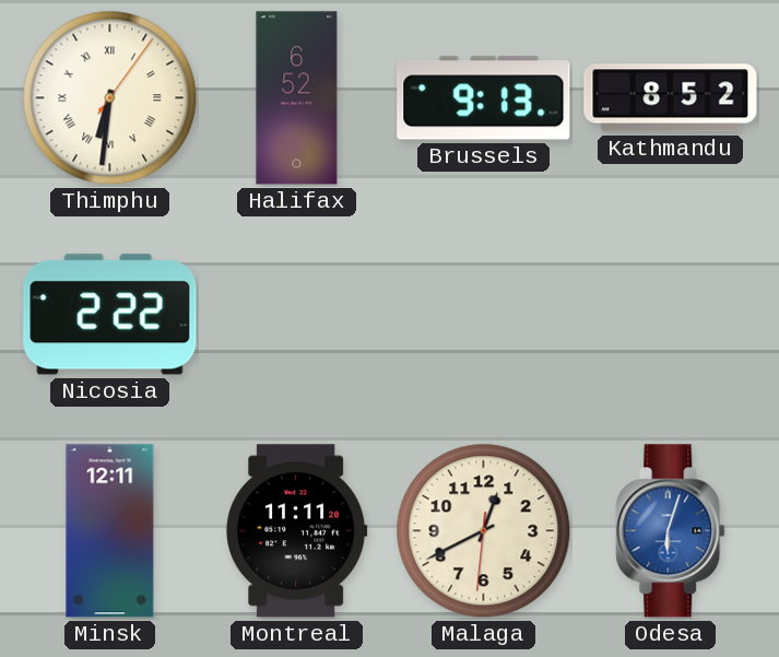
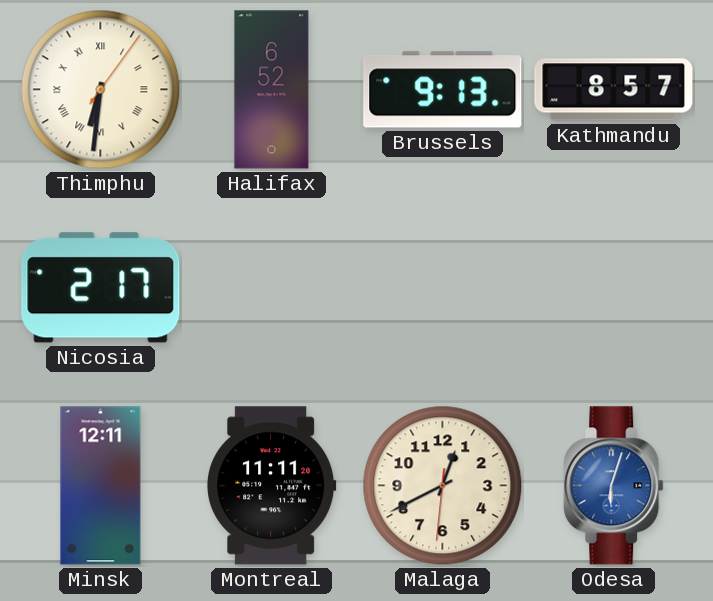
Kathmandu: 8:52 -> 8:57 (614, 90)
Nicosia: 2:22 -> 2:17 (101, 288)
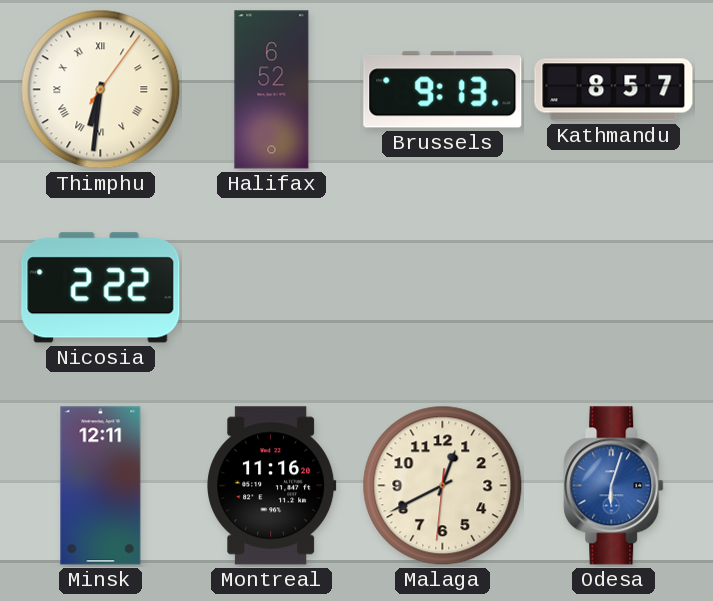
Nicosia: 2:17 -> 2:22 (101, 288)
Montreal: 11:11 -> 11:16 (272, 486)
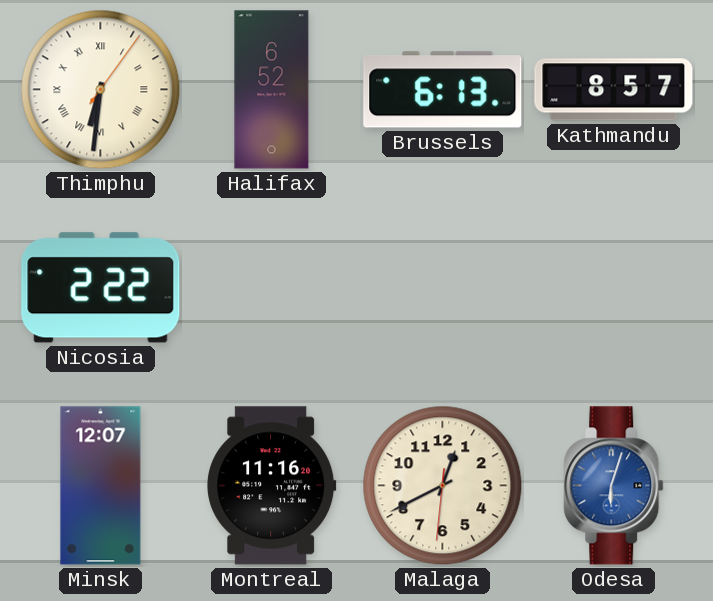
Brussels: 9:13 -> 6:13 (443, 90)
Minsk: 12:11 -> 12:07 (101, 486)
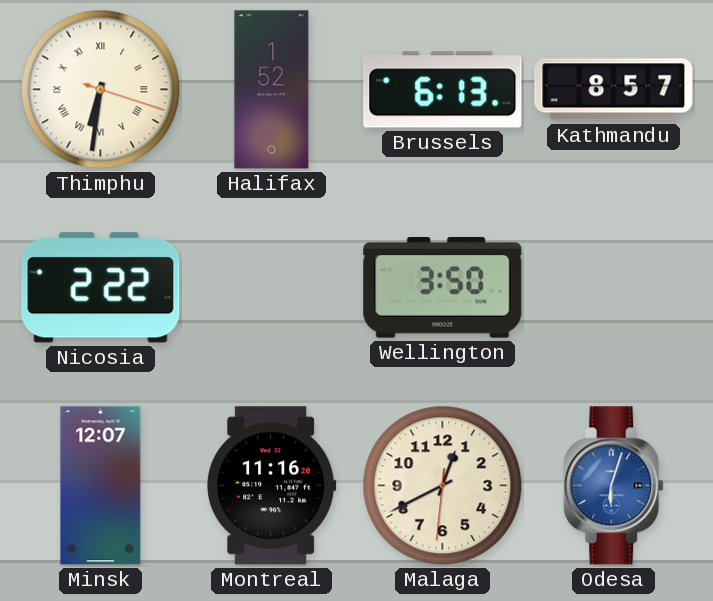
Thimphu: 6:31:06 -> 6:31:18 (101, 90)
Halifax: 6:52 -> 1:52 (272, 90)
Wellington: none -> 3:50 (443, 288)
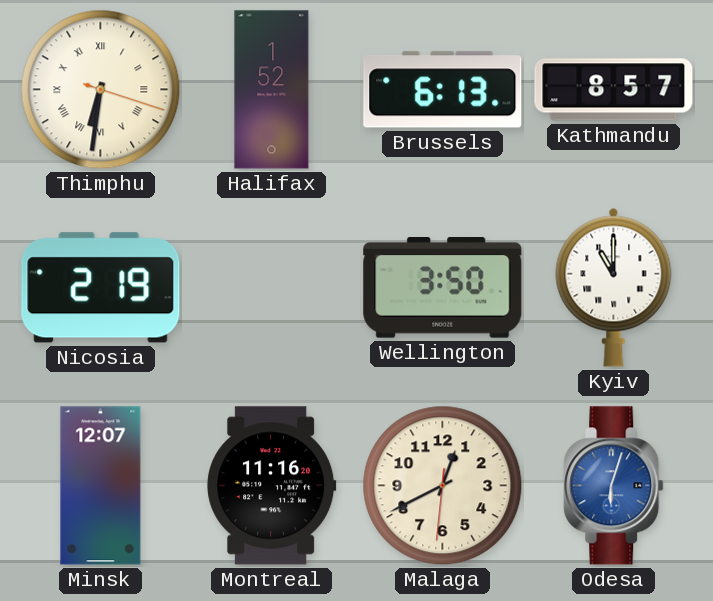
Nicosia: 2:22 -> 2:19 (101, 288)
Kyiv: none -> 11:00 (614, 287)
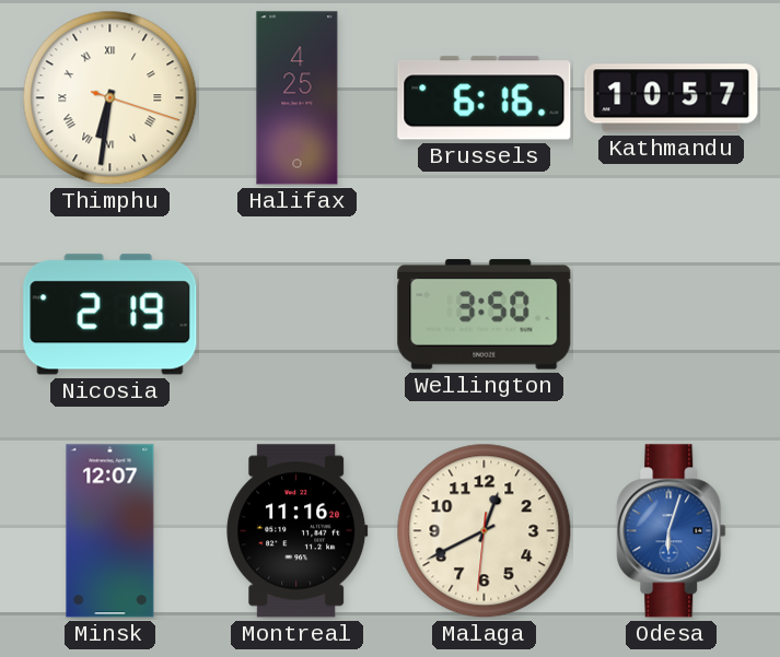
Halifax: 1:52 -> 4:25 (298, 98)
Brussels: 6:13 -> 6:16 (485, 98)
Kathmandu: 8:57 -> 10:57 (672, 98)
Kyiv: 11:00 -> none (614, 287)
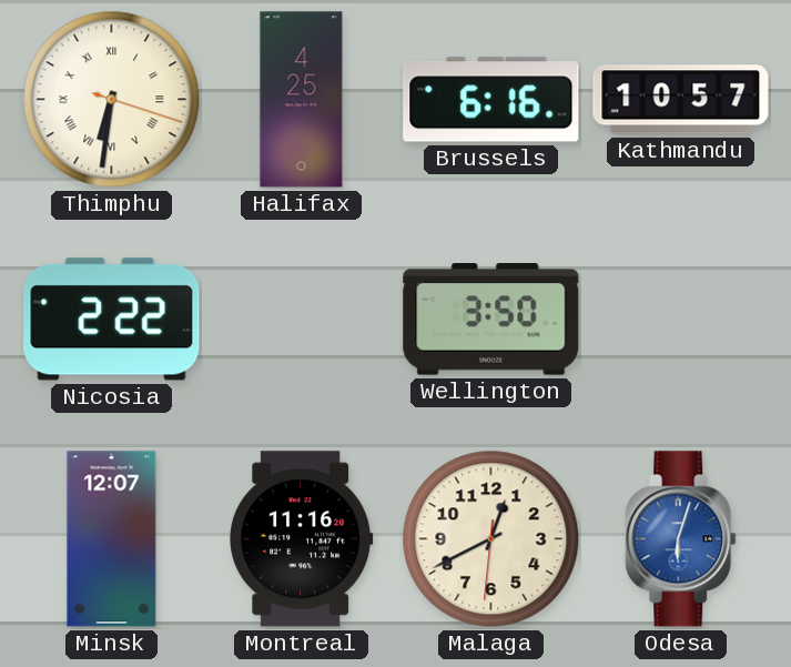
Nicosia: 2:19 -> 2:22 (112, 320)
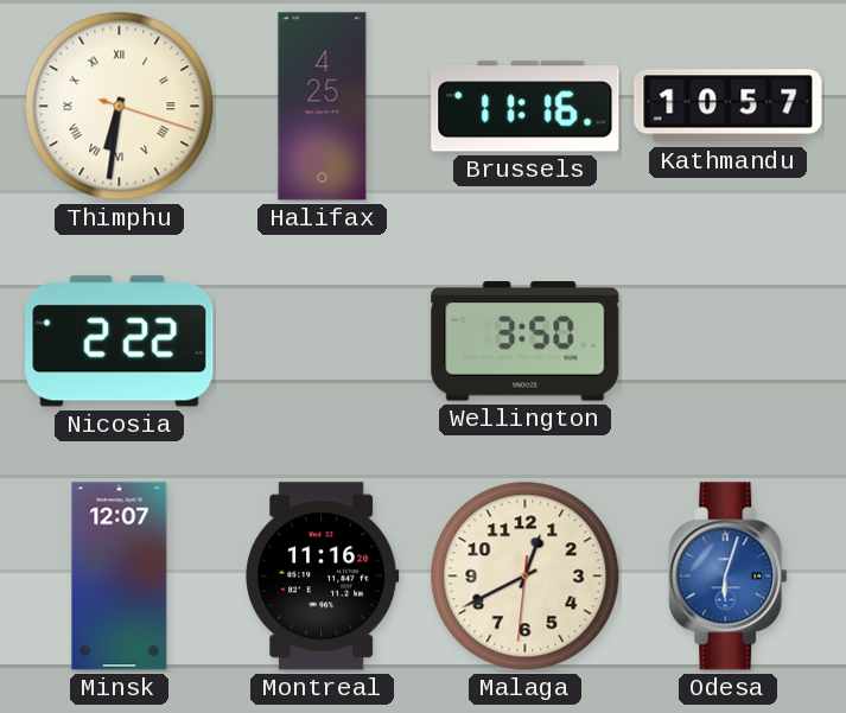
Brussels: 6:16 -> 11:16 (526, 107)
